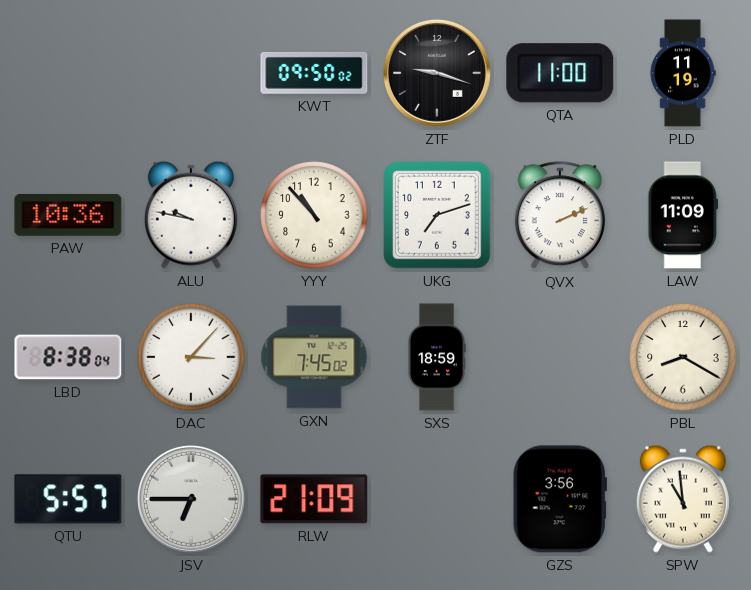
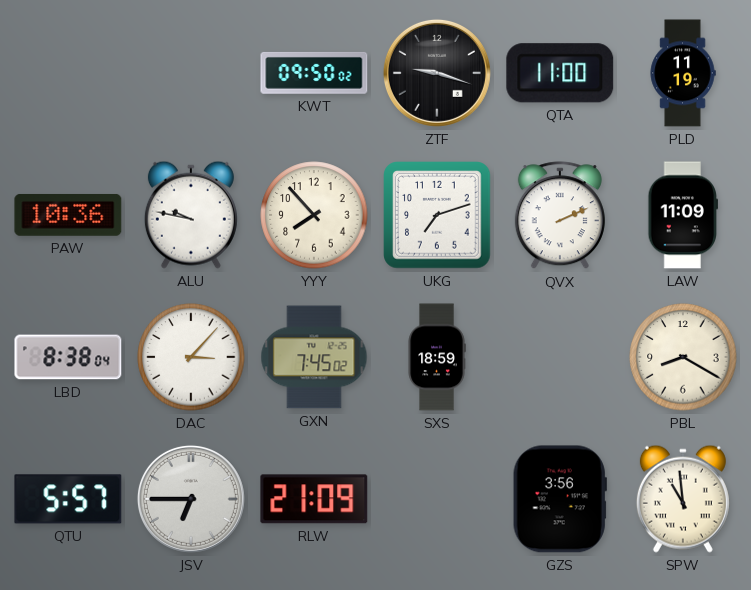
YYY: 10:53 -> 7:53 (314, 215)
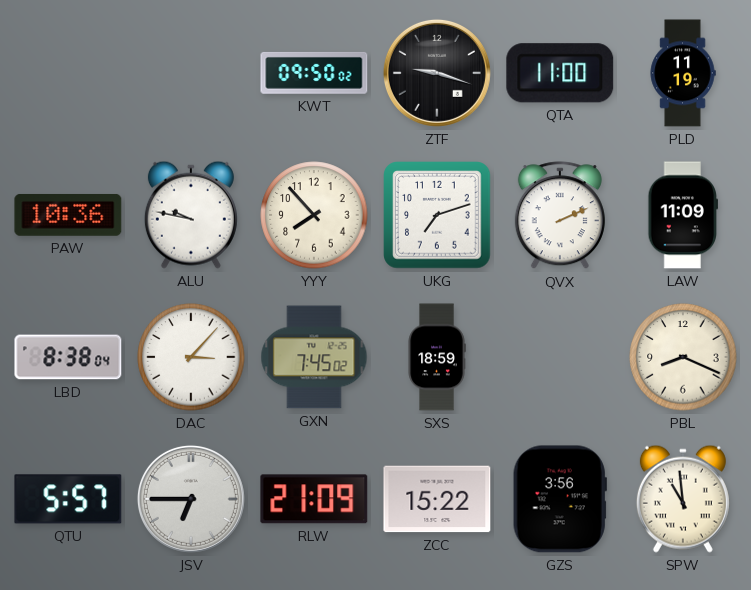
PBL: 8:20 -> 8:19 (683, 357)
ZCC: none -> 15:22 (437, 499)
